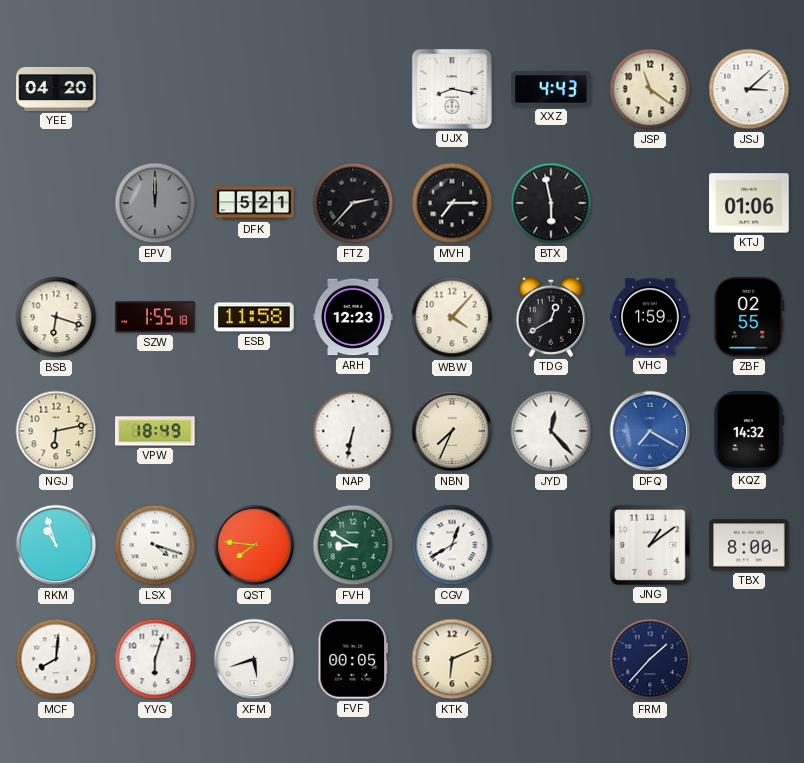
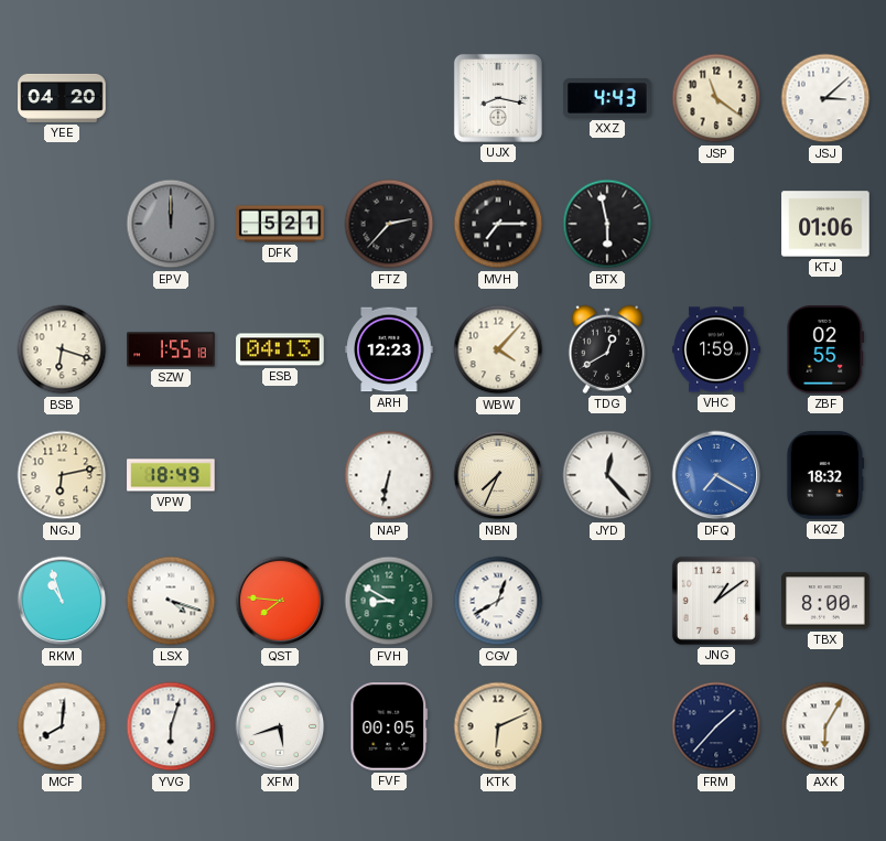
ESB: 11:58 -> 04:13 (280, 349)
KQZ: 14:32 -> 18:32 (825, 475)
AXK: none -> 6:05 (825, 726)
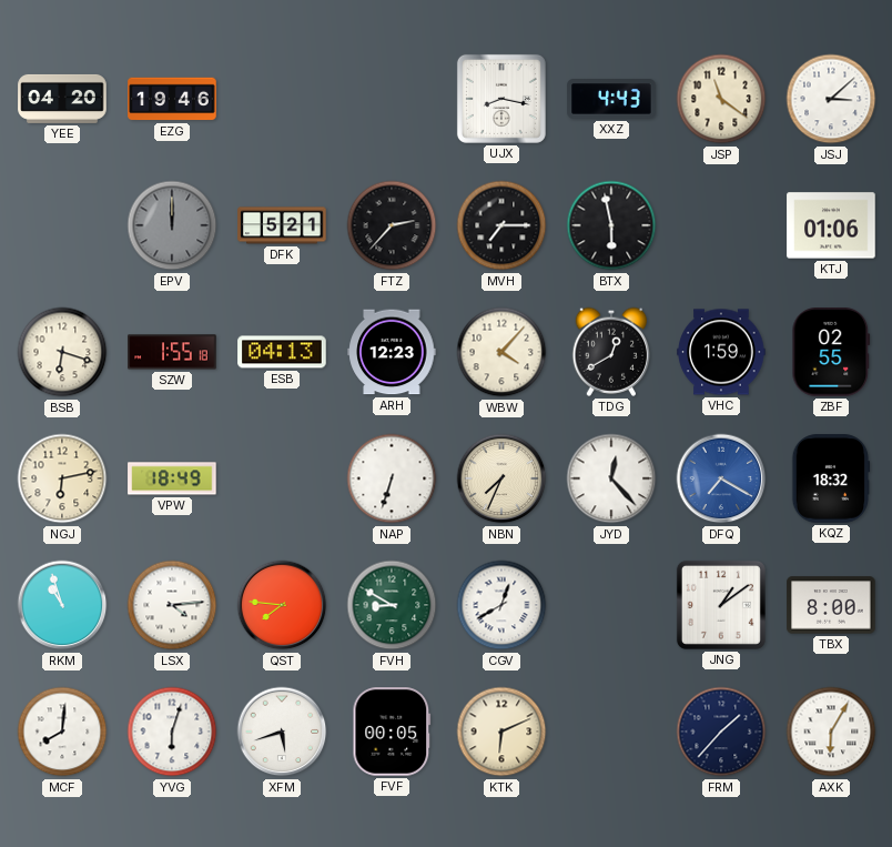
EZG: none -> 19:46 (172, 99)
NAP: 6:32 -> 6:33 (392, 478)
LSX: 4:18 -> 4:14 (172, 605)
